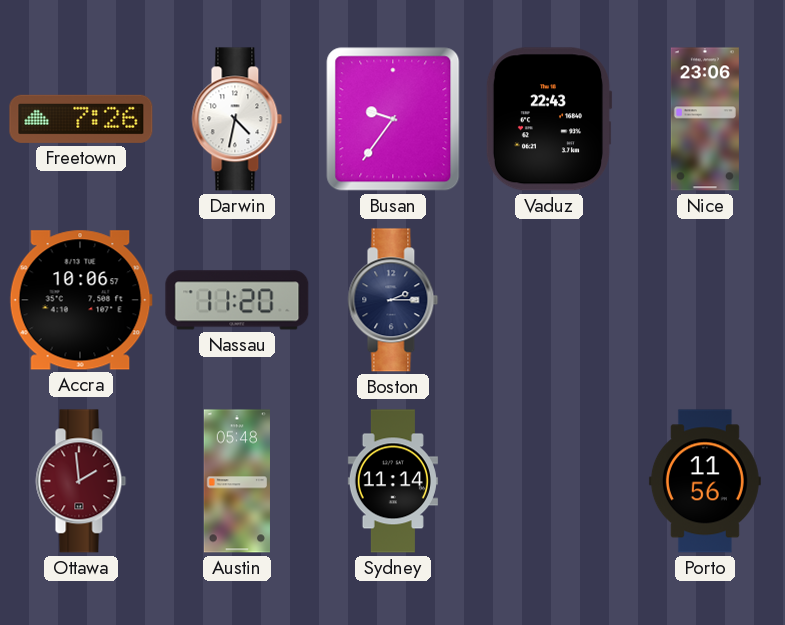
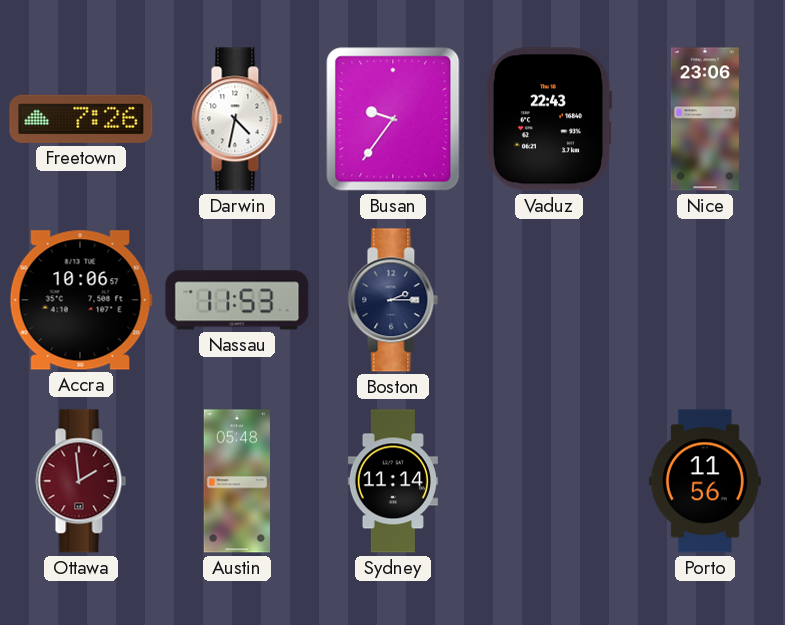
Nassau: 11:20 -> 11:53 (237, 300)
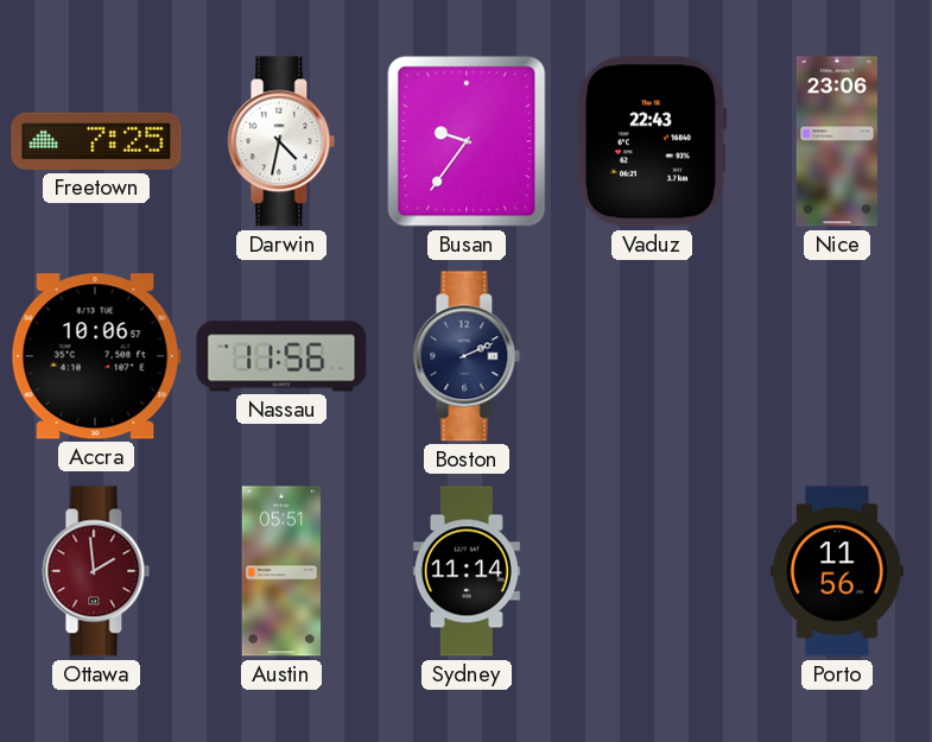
Freetown: 7:26 -> 7:25 (96, 141)
Nassau: 11:53 -> 11:56 (281, 356)
Boston: 2:15 -> 2:11 (467, 356)
Austin: 05:48 -> 05:51 (281, 571)
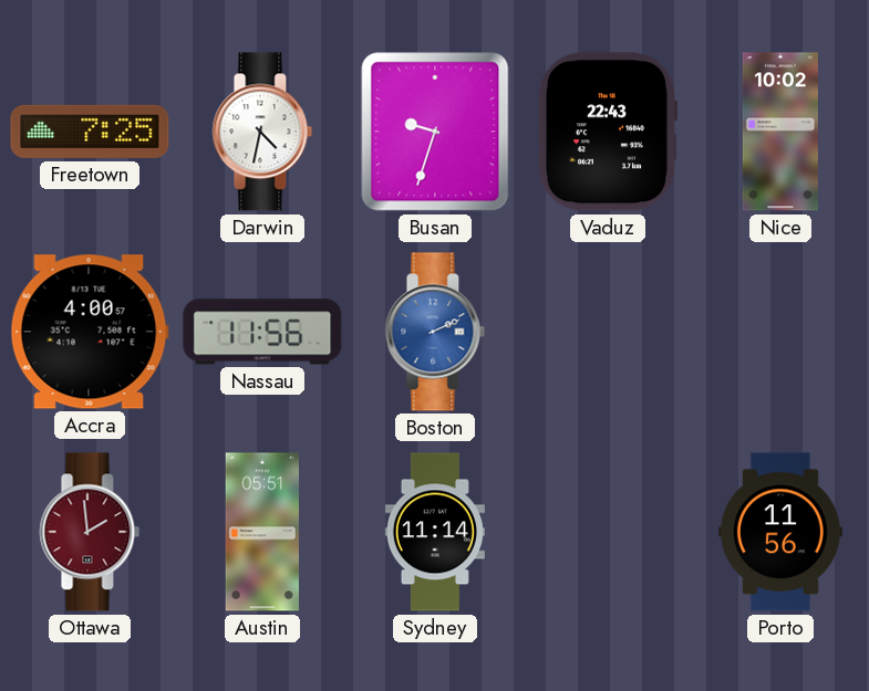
Busan: 9:36 -> 9:33 (435, 132)
Nice: 23:06 -> 10:02 (780, 132)
Accra: 10:06 -> 4:00 (90, 332)
Boston dial: navy -> blue (435, 332)
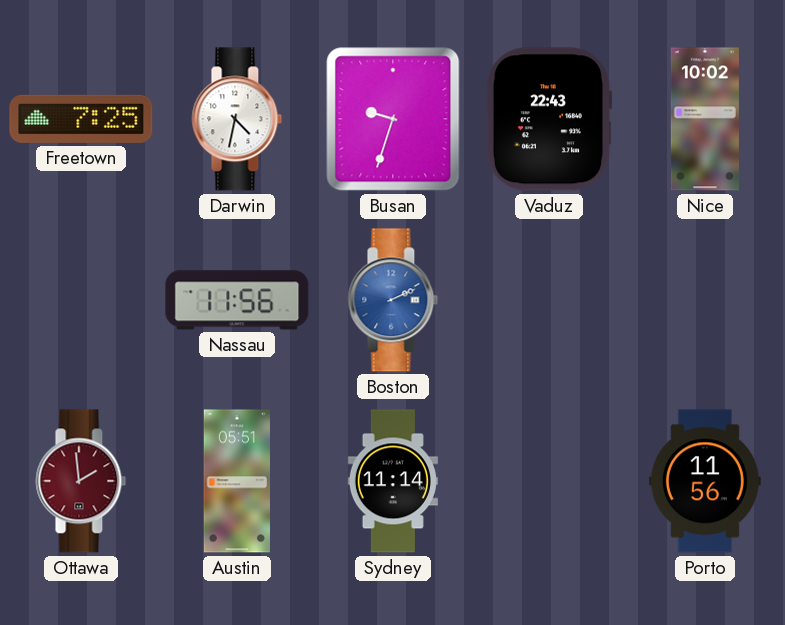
Accra: 4:00 -> none (90, 332)
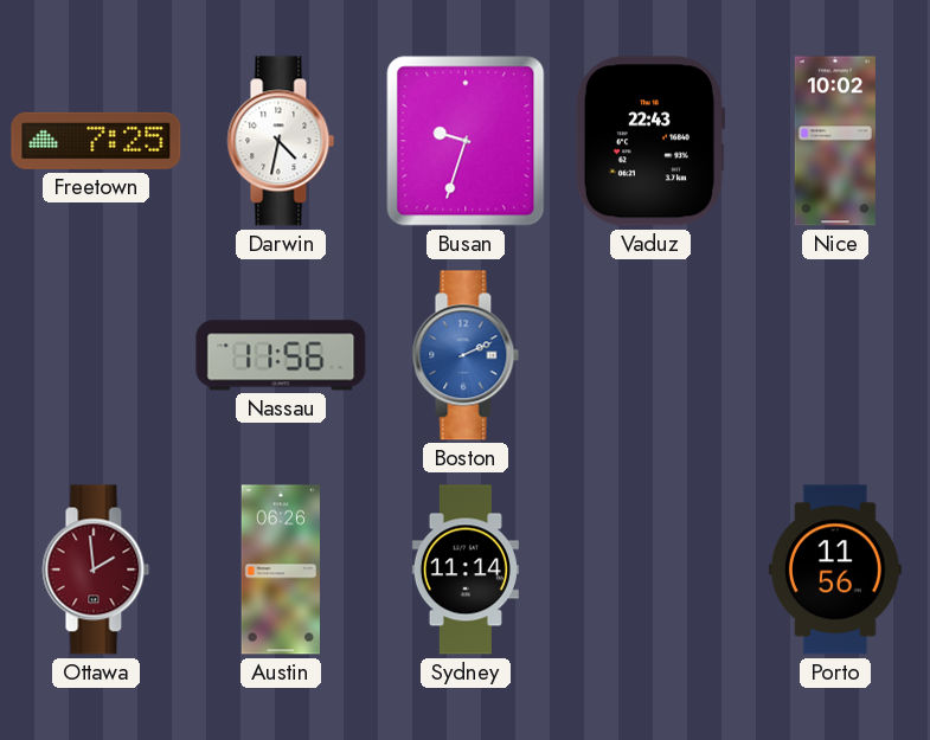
Austin: 05:51 -> 06:26 (281, 570)
